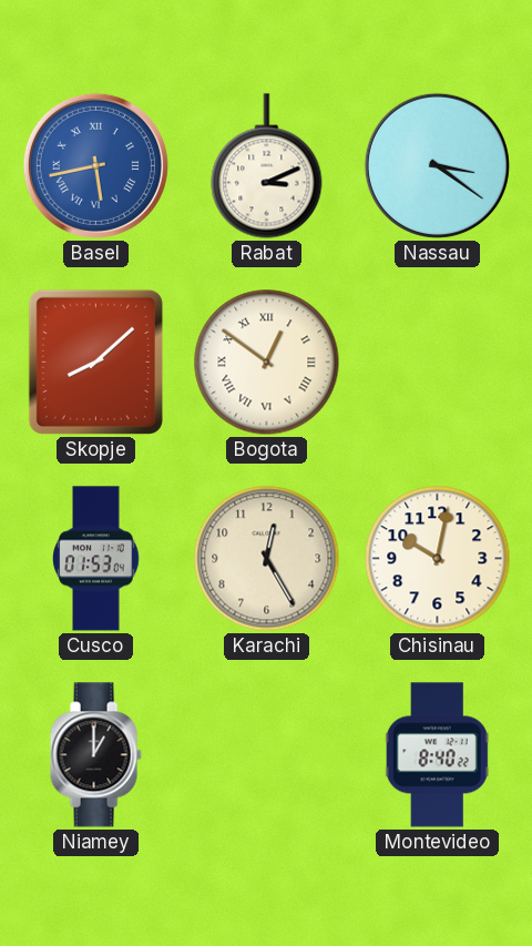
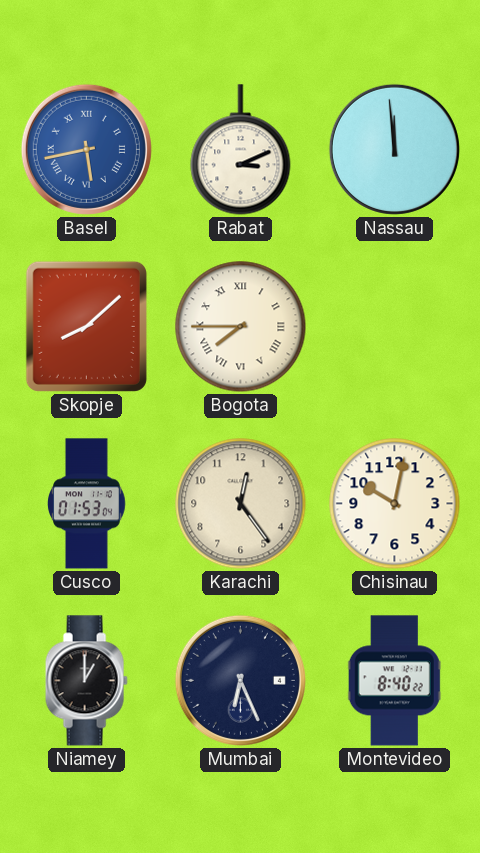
Nassau: 3:21 -> 11:59 (394, 149)
Bogota: 12:51 -> 7:45 (241, 327)
Karachi: 12:25 -> 12:24 (241, 504)
Mumbai: none -> 6:26 (240, 680)
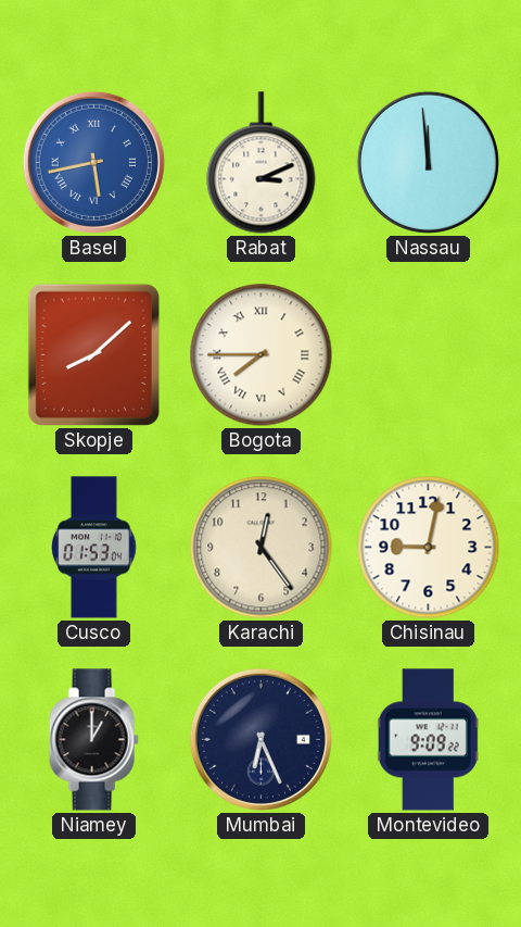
Chisinau: 10:02 -> 9:02 (429, 548)
Montevideo: 8:40 -> 9:09 (428, 740)
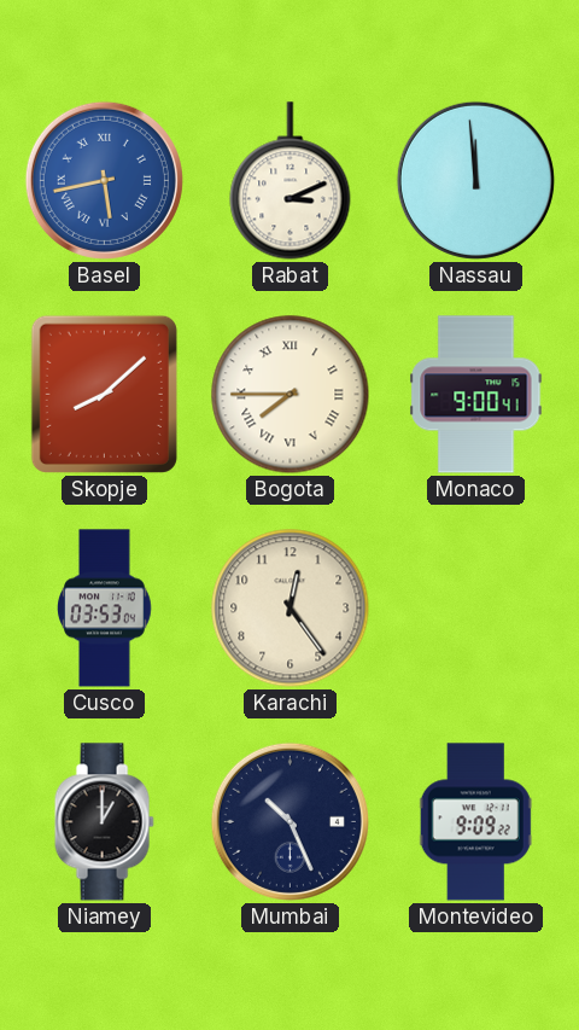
Monaco: none -> 9:00 (476, 395)
Cusco: 01:53 -> 03:53 (105, 609)
Chisinau: 9:02 -> none (429, 548)
Mumbai: 6:26 -> 10:26 (289, 821)
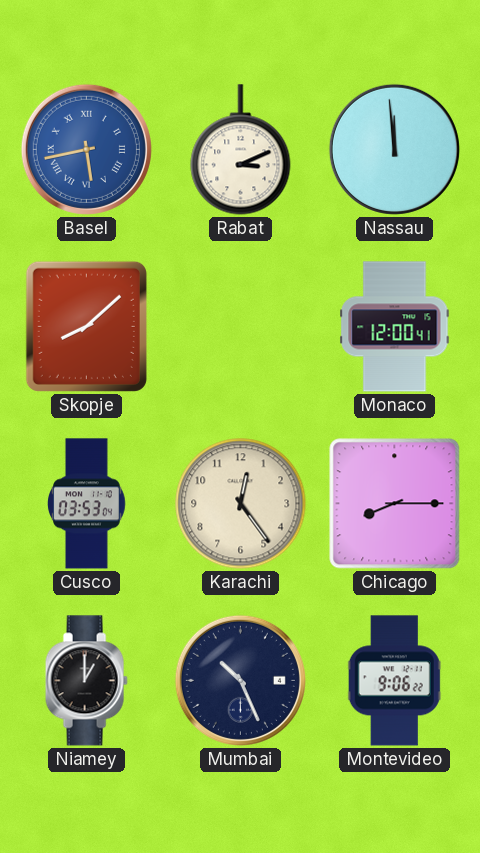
Bogota: 7:45 -> none (291, 395)
Monaco: 9:00 -> 12:00 (395, 327)
Chicago: none -> 8:15 (395, 504)
Montevideo: 9:09 -> 9:06 (394, 681)
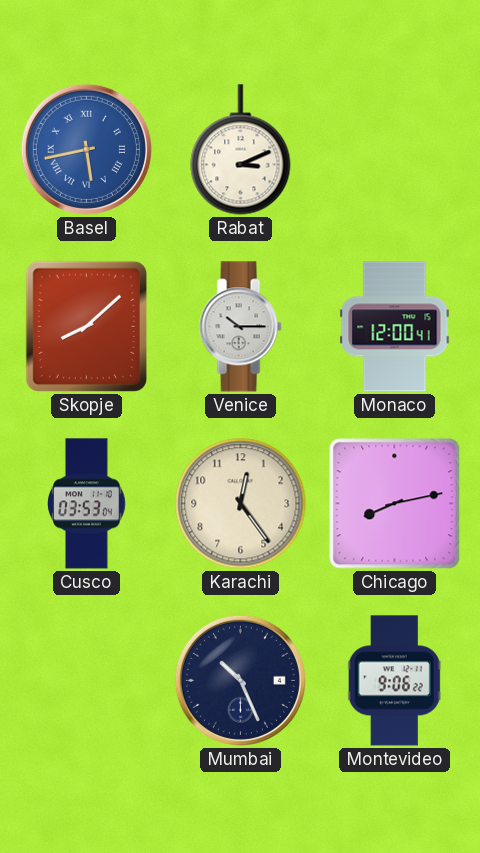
Nassau: 11:59 -> none (394, 149)
Venice: none -> 10:15 (240, 327)
Chicago: 8:15 -> 8:13 (395, 504)
Niamey: 1:00 -> none (86, 681)
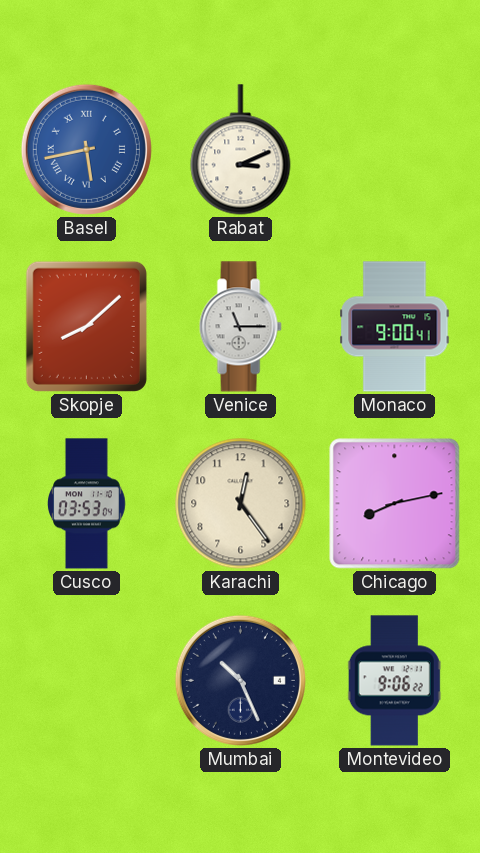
Venice: 10:15 -> 11:15 (240, 327)
Monaco: 12:00 -> 9:00 (395, 327)
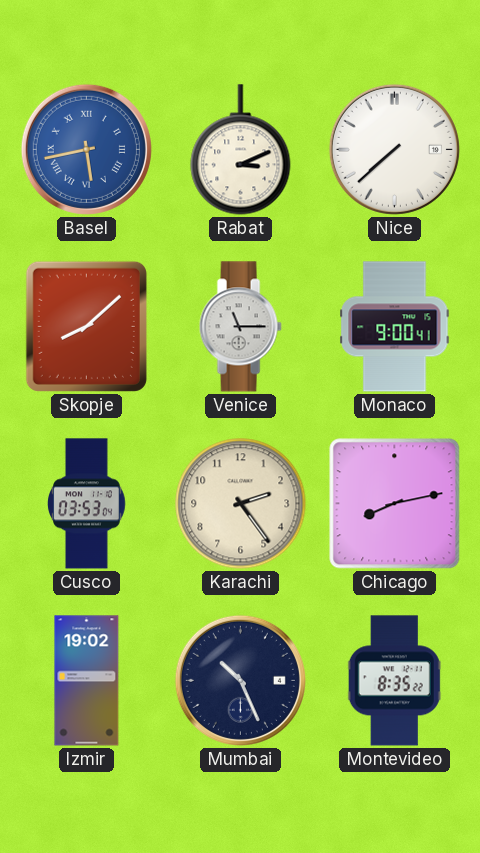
Nice: none -> 7:38 (394, 149)
Karachi: 12:24 -> 2:24 (241, 504)
Izmir: none -> 19:02 (87, 681)
Montevideo: 9:06 -> 8:35 (394, 681)
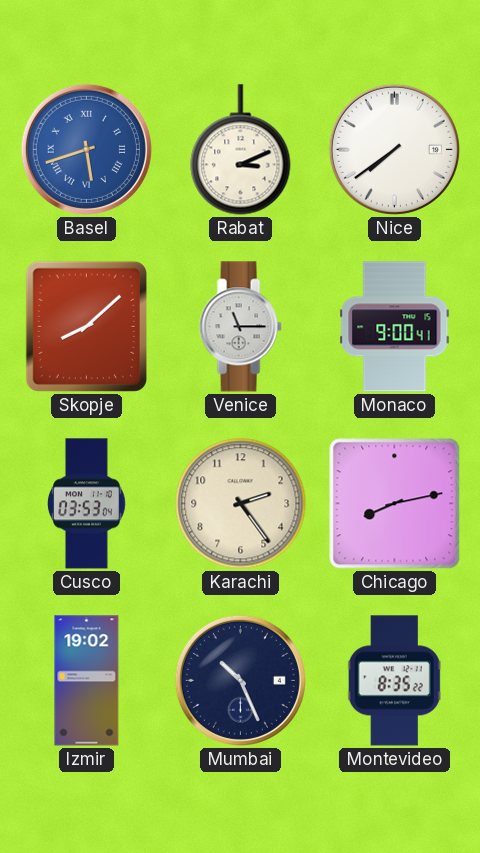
Basel: 5:43 -> 5:42 (86, 149)
Nice: 7:38 -> 7:39 (394, 149)
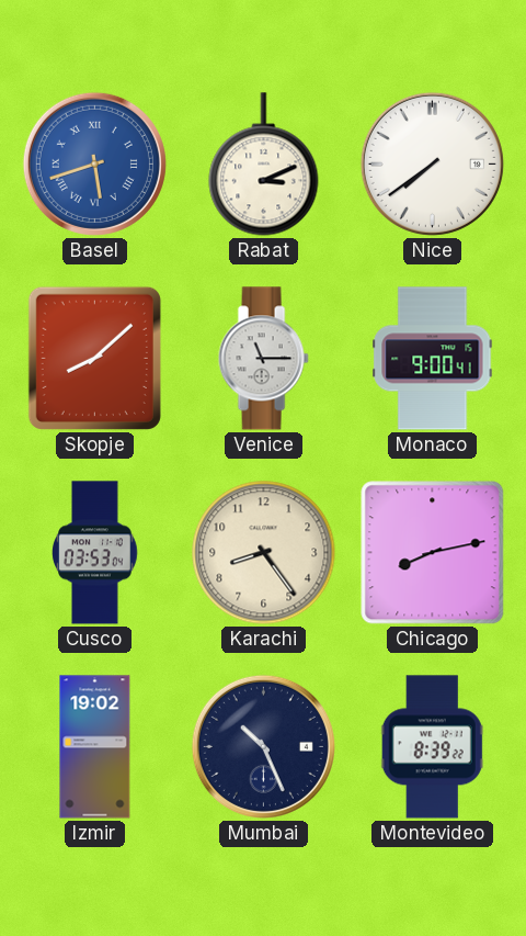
Karachi: 2:24 -> 8:24 (264, 553)
Montevideo: 8:35 -> 8:39 (432, 747)
